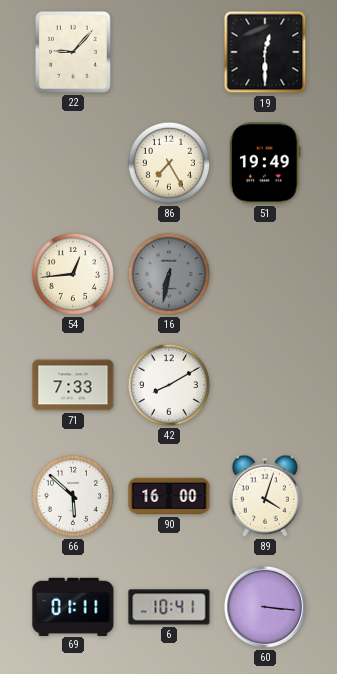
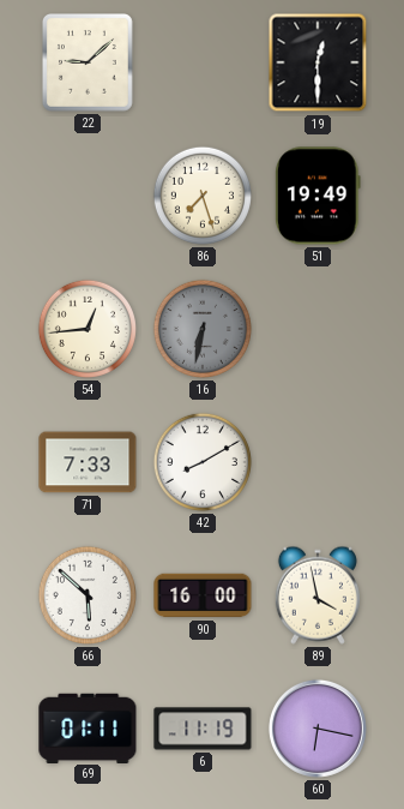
22: 9:07 -> 9:08 (89, 64)
86: 7:25 -> 7:27 (203, 196)
89: 4:03 -> 3:58 (318, 595)
6: 10:41 -> 11:19 (203, 729)
60: 3:16 -> 6:17 (318, 729)
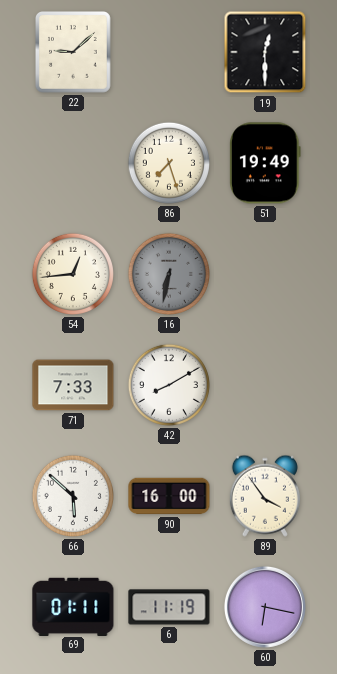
89: 3:58 -> 3:54 (265, 496)
